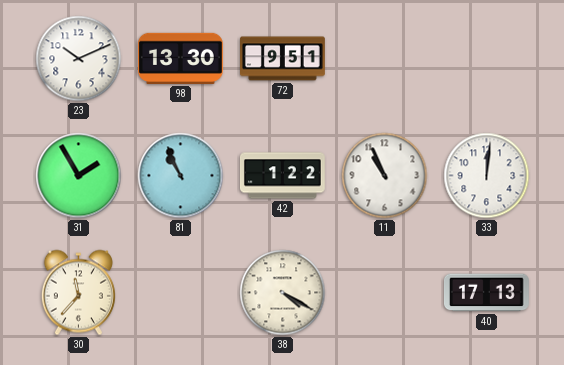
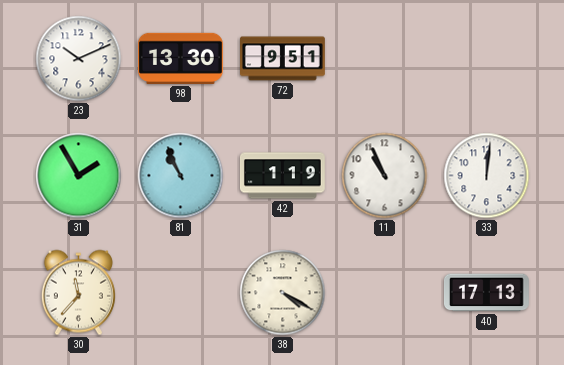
42: 1:22 -> 1:19 (282, 176)
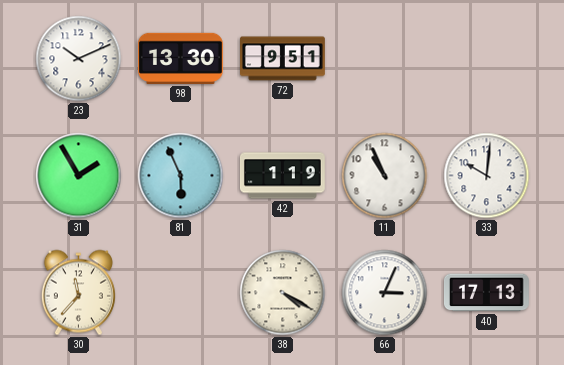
81: 10:56 -> 5:56 (181, 176)
33: 12:01 -> 10:01 (487, 176)
66: none -> 3:04 (385, 293)
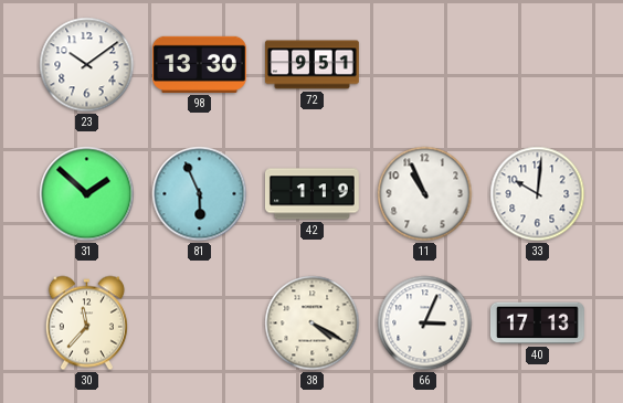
23: 10:11 -> 10:09 (87, 65)
31: 1:55 -> 1:52 (87, 194)
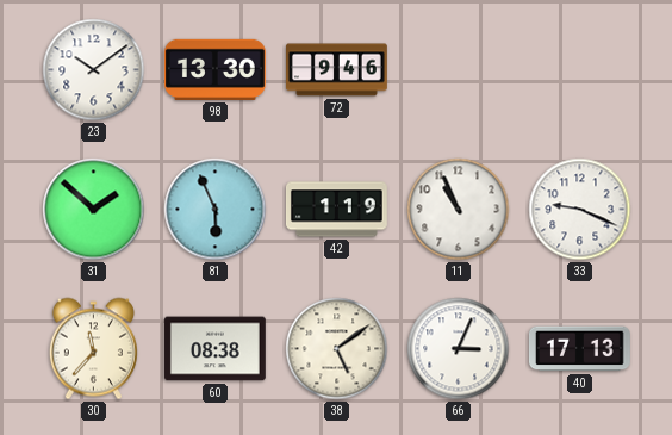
72: 9:51 -> 9:46 (337, 70)
33: 10:01 -> 9:19 (580, 210)
60: none -> 08:38 (214, 349)
38: 4:20 -> 5:09 (337, 349)
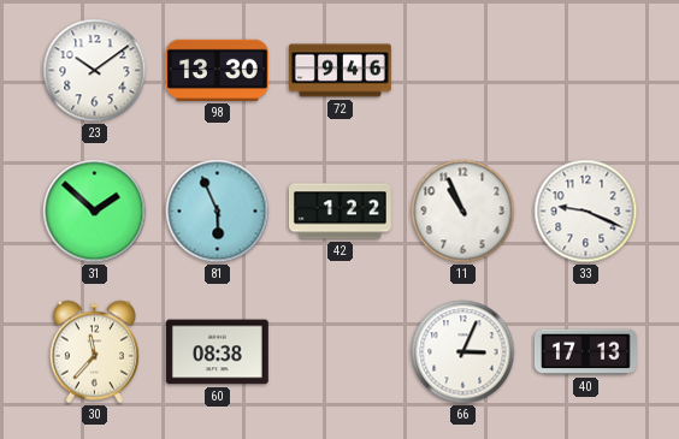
42: 1:19 -> 1:22 (339, 212)
38: 5:09 -> none (337, 349)
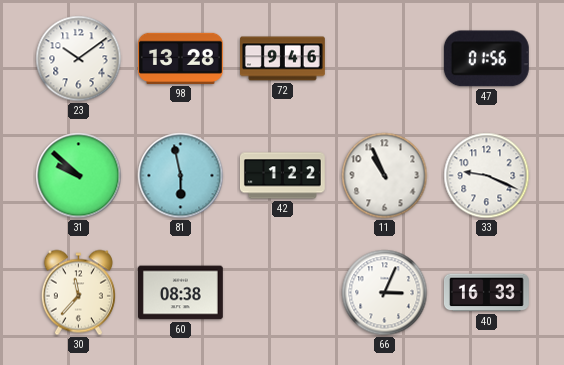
98: 13:30 -> 13:28 (180, 58)
47: none -> 01:56 (486, 59)
31: 1:52 -> 9:52 (79, 176)
81: 5:56 -> 5:58 (181, 176)
40: 17:13 -> 16:33 (486, 293)
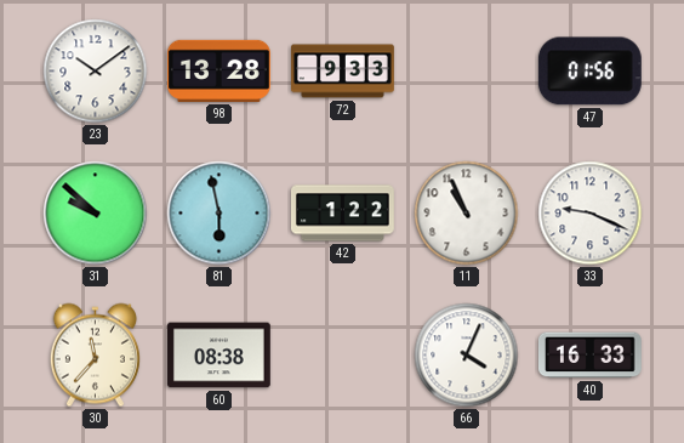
72: 9:46 -> 9:33 (343, 72)
66: 3:04 -> 4:04 (467, 356)
